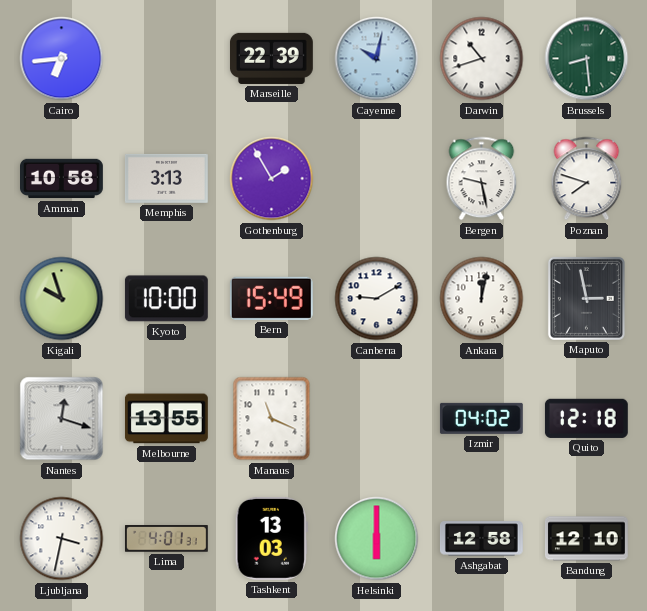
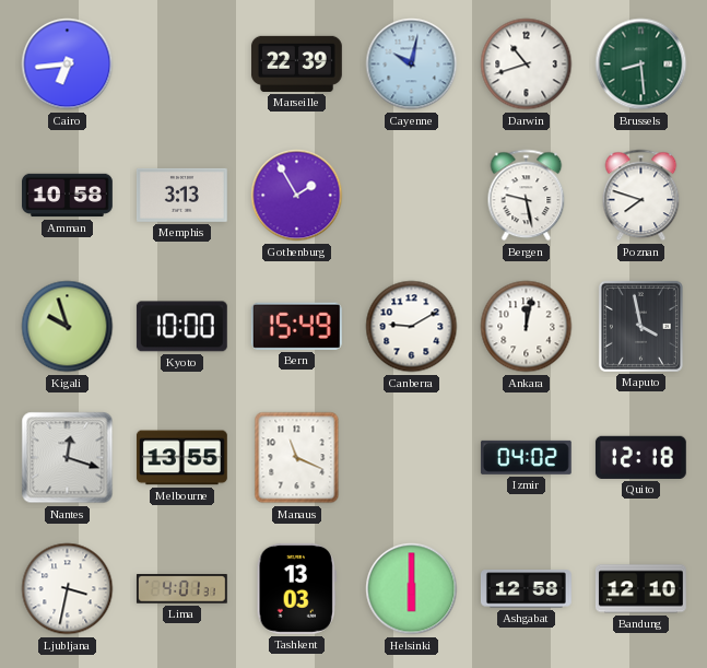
Maputo: 2:58 -> 3:58 (640, 326)
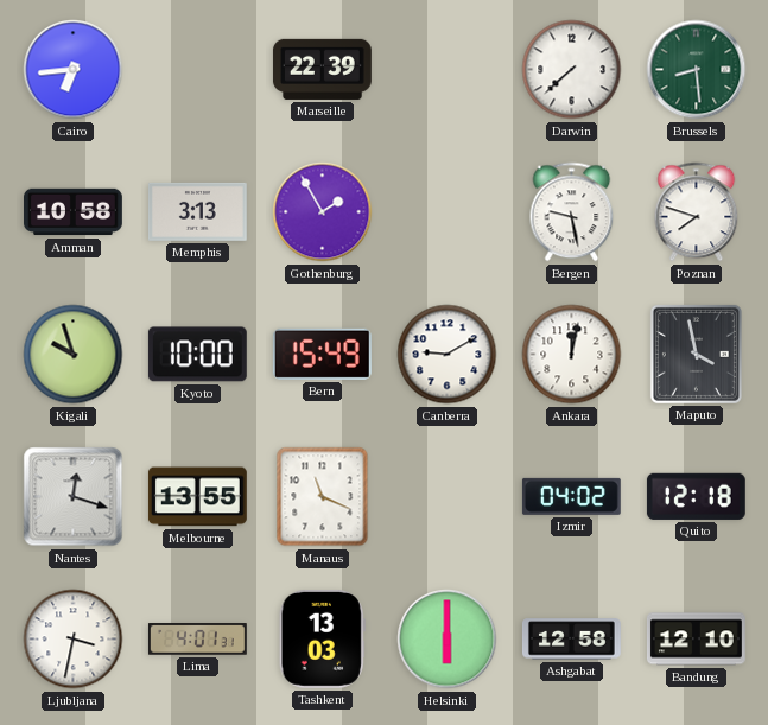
Cayenne: 10:02 -> none (412, 65)
Darwin: 10:42 -> 7:38 (572, 70)
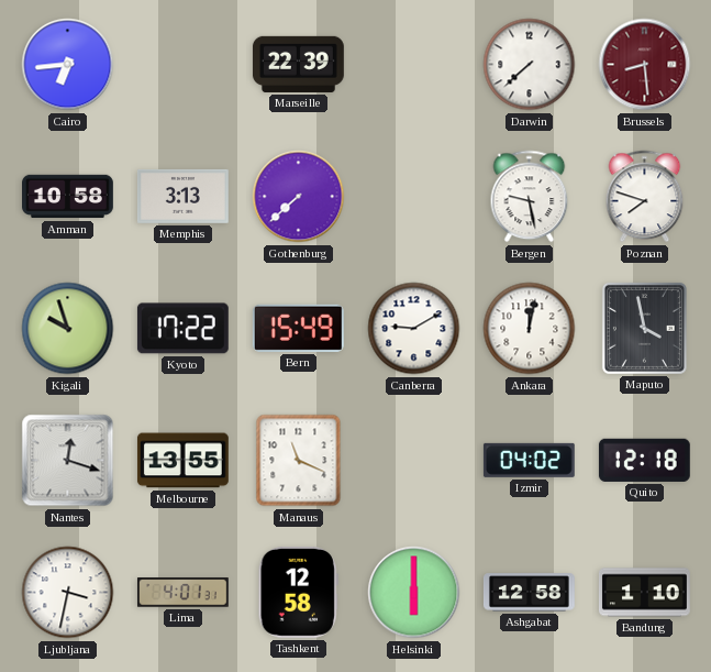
Brussels dial: green -> burgundy (645, 65)
Gothenburg: 1:55 -> 7:38 (299, 197)
Kyoto: 10:00 -> 17:22 (182, 329)
Tashkent: 13:03 -> 12:58 (298, 592)
Bandung: 12:10 -> 1:10 (644, 593)
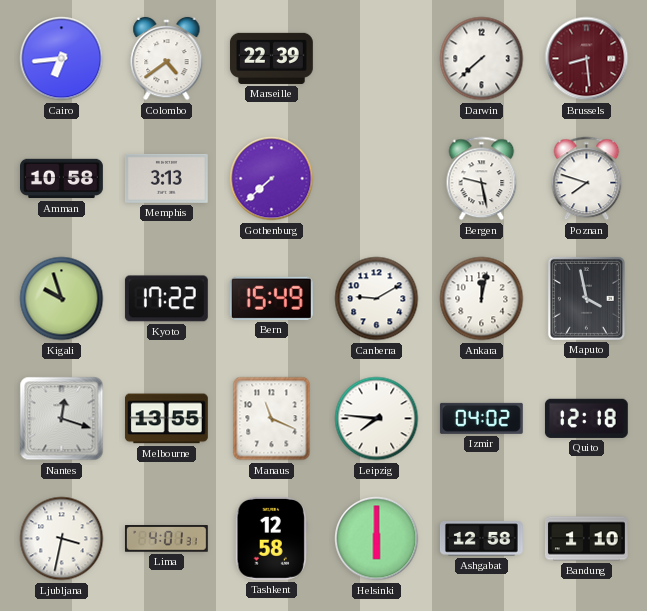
Colombo: none -> 4:39 (167, 59)
Leipzig: none -> 7:46 (377, 419)
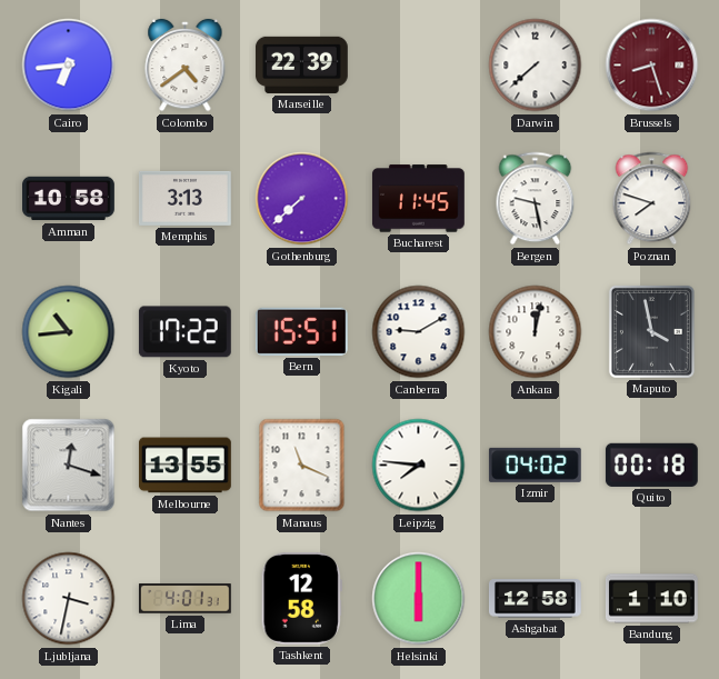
Brussels: 8:29 -> 8:27 (652, 66)
Bucharest: none -> 11:45 (418, 199)
Kigali: 9:57 -> 10:44 (69, 332)
Bern: 15:49 -> 15:51 (301, 331)
Quito: 12:18 -> 00:18 (651, 465)
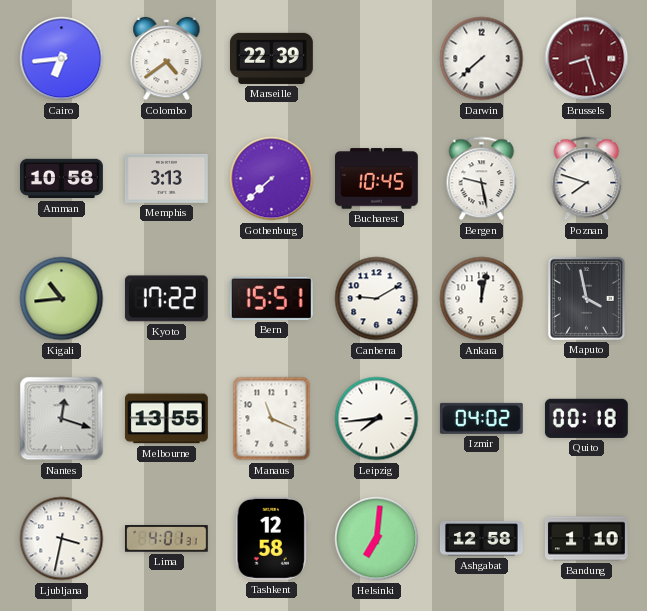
Bucharest: 11:45 -> 10:45 (376, 179)
Leipzig: 7:46 -> 7:44 (377, 419)
Helsinki: 6:00 -> 7:01 (377, 539)
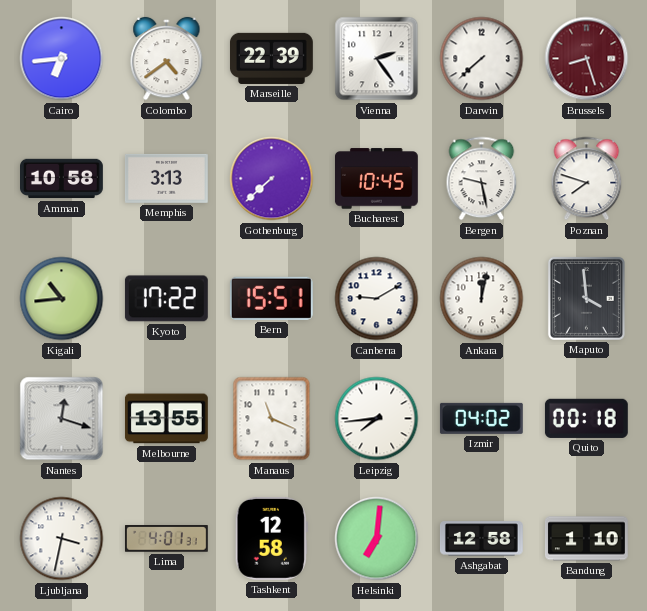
Vienna: none -> 2:24 (377, 59)
Maputo: 3:58 -> 3:59 (586, 298)
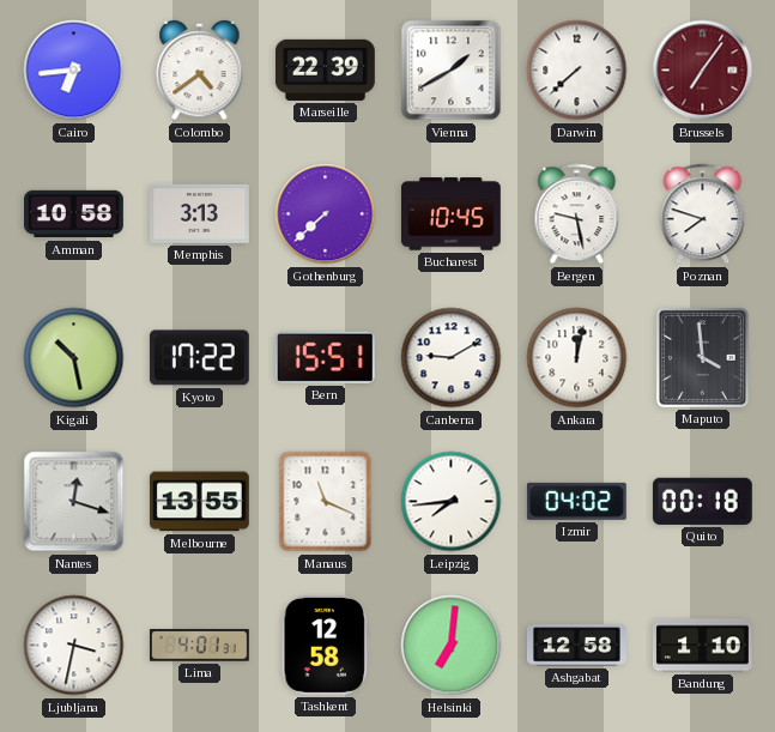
Vienna: 2:24 -> 1:40 (452, 71)
Brussels: 8:27 -> 7:06 (703, 71)
Kigali: 10:44 -> 10:28 (74, 358)
